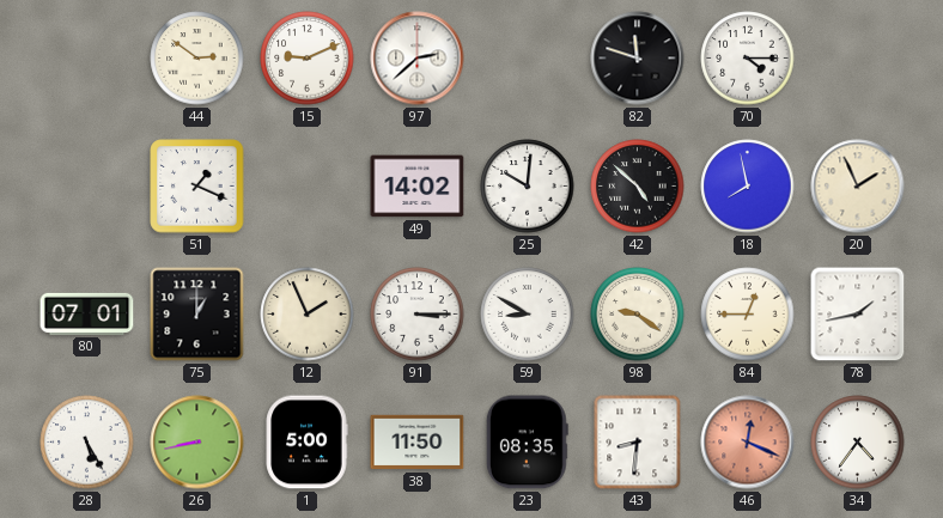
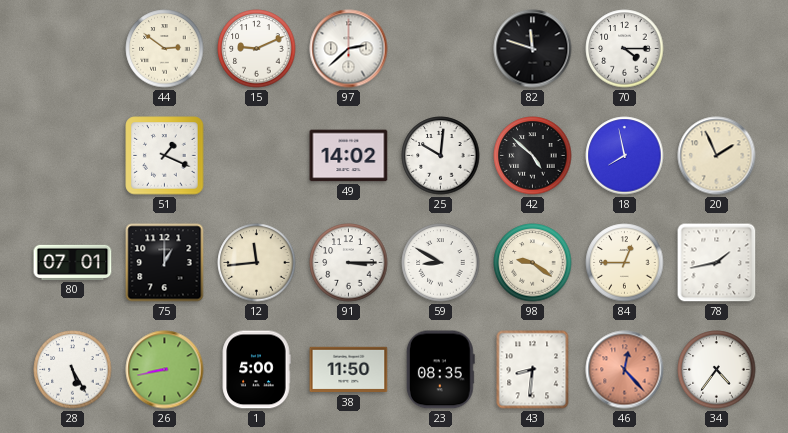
12: 1:56 -> 11:44 (257, 263)
46: 12:19 -> 12:23 (625, 370)
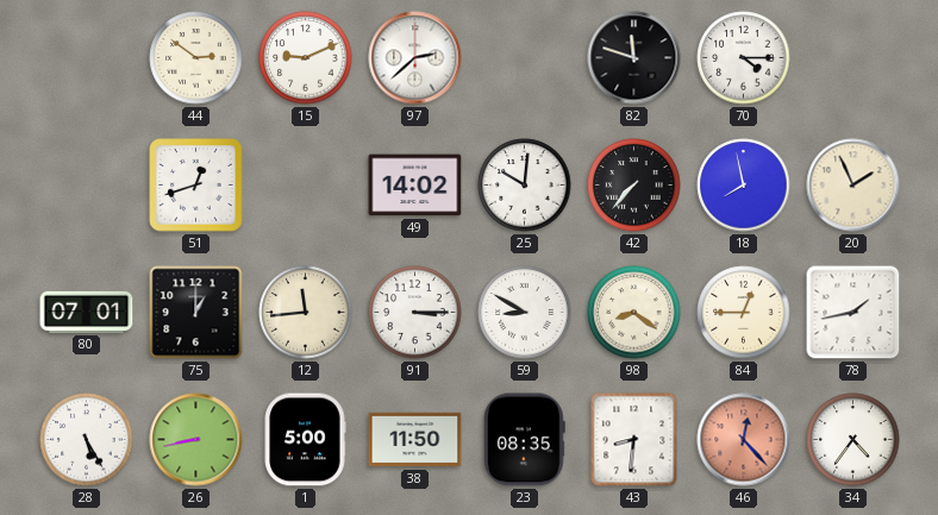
51: 1:19 -> 12:42 (196, 186)
42: 4:52 -> 7:37 (634, 186)
98: 9:21 -> 8:21 (634, 313)
